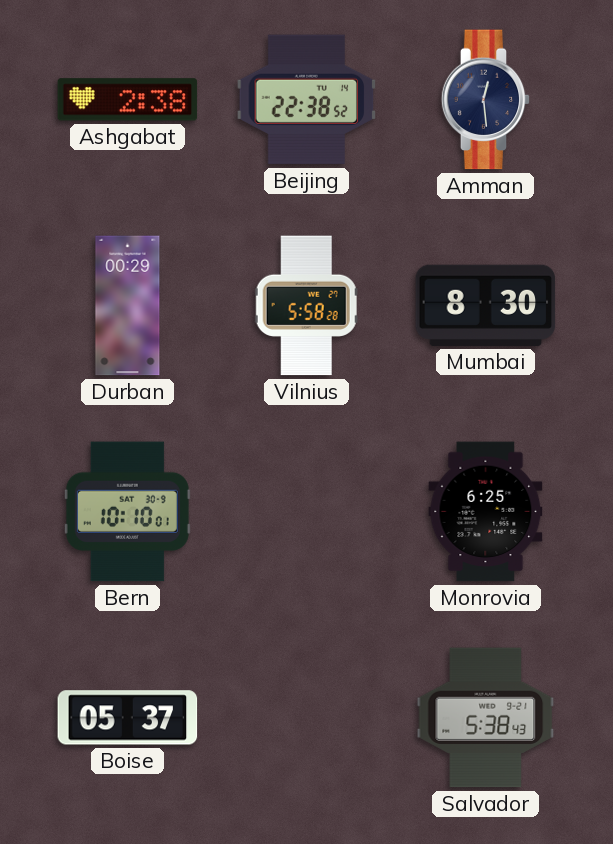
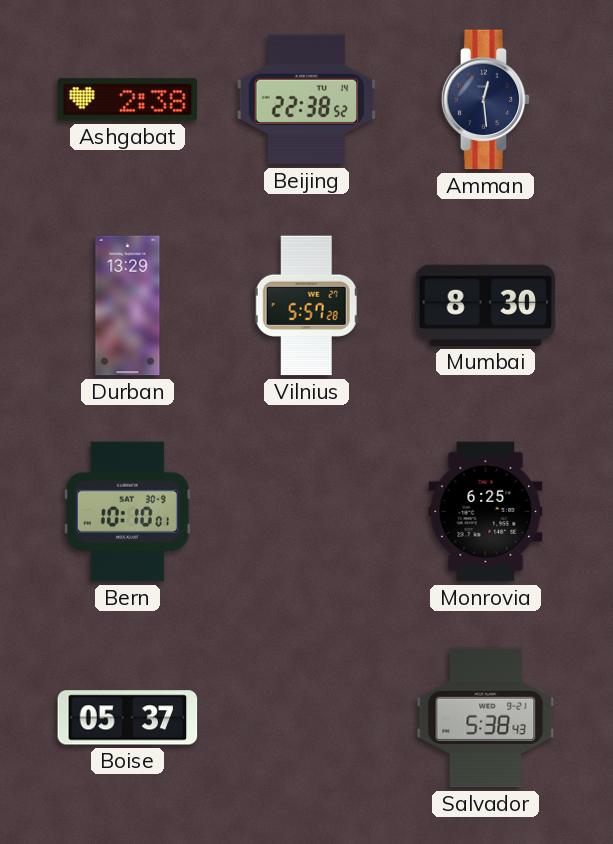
Durban: 00:29 -> 13:29 (128, 306)
Vilnius: 5:58 -> 5:57 (306, 306)
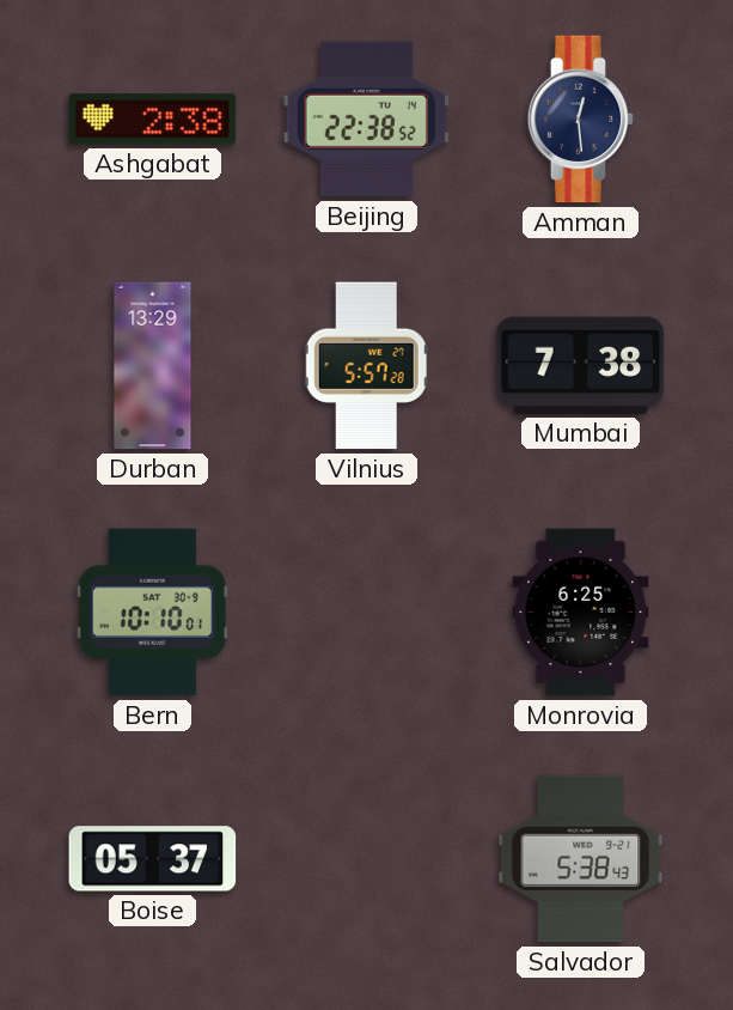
Mumbai: 8:30 -> 7:38 (581, 365)
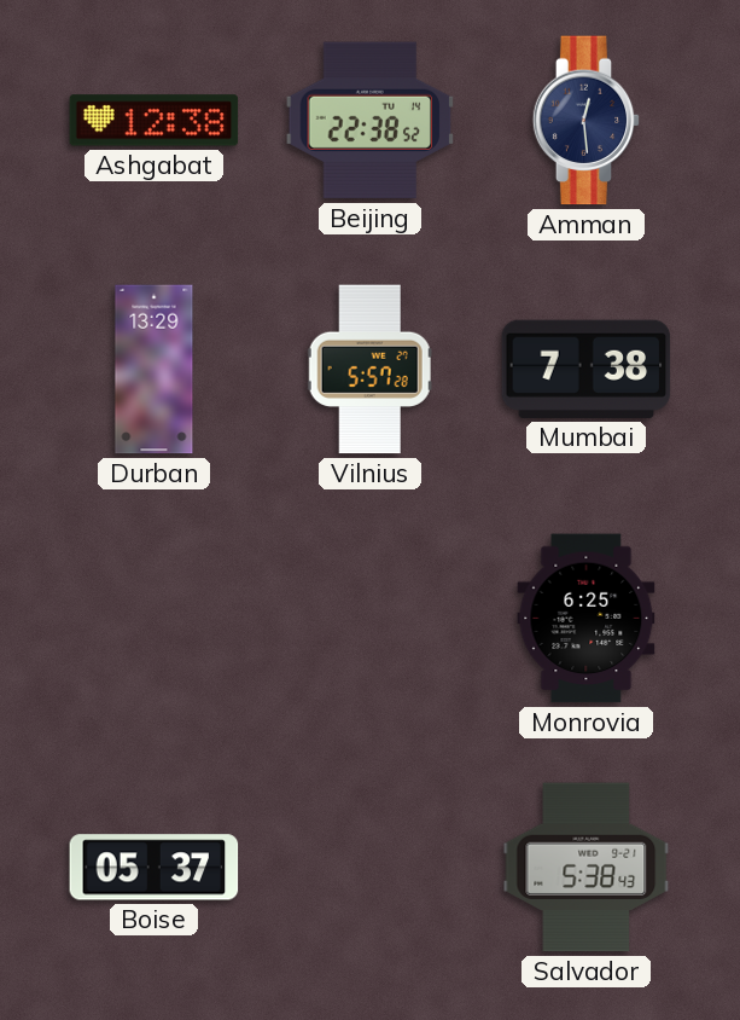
Ashgabat: 2:38 -> 12:38 (155, 121)
Bern: 10:10 -> none (152, 613)
